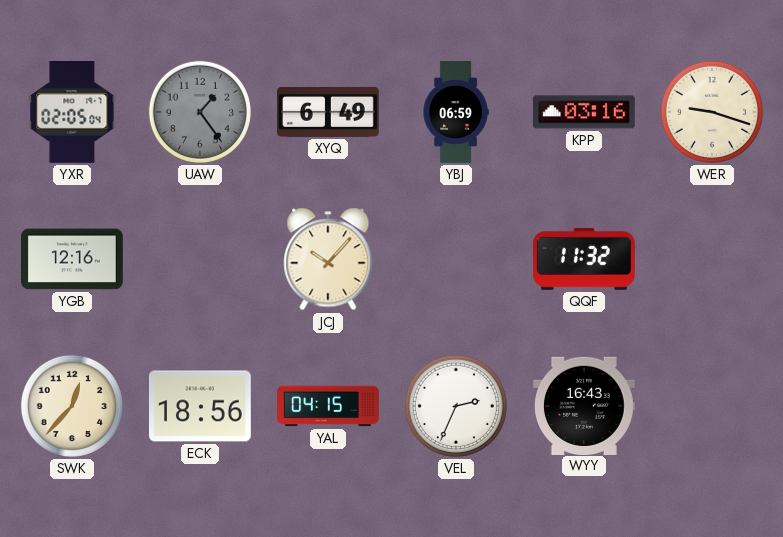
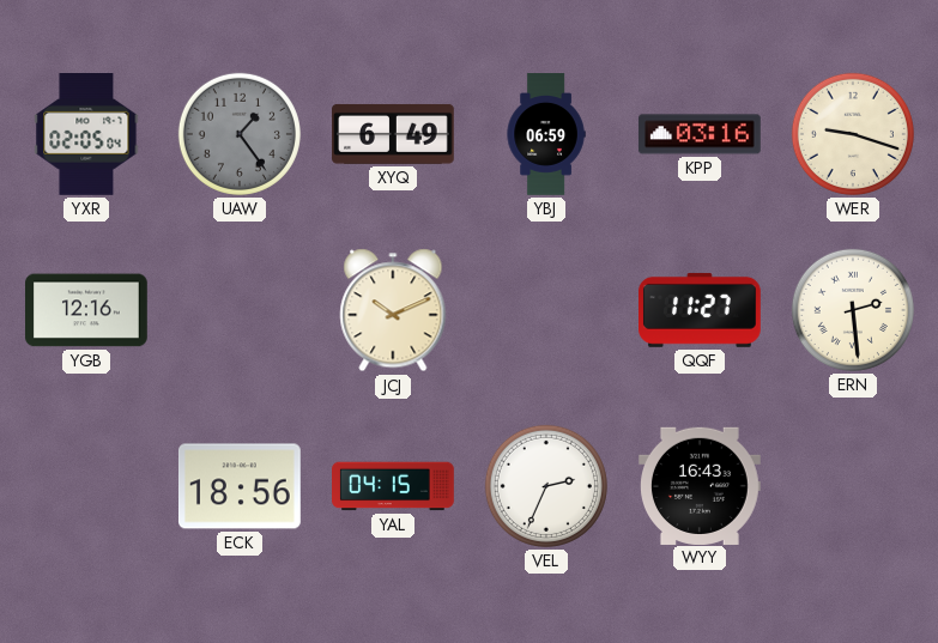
JCJ: 10:07 -> 10:11 (393, 310)
QQF: 11:32 -> 11:27 (701, 310)
ERN: none -> 2:29 (853, 310)
SWK: 12:37 -> none (72, 406)
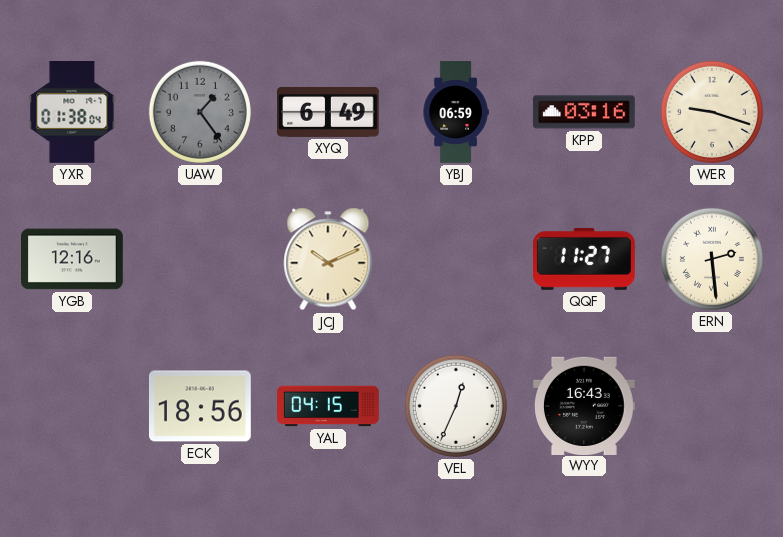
YXR: 02:05 -> 01:38 (72, 113)
VEL: 2:34 -> 12:34 (456, 406)
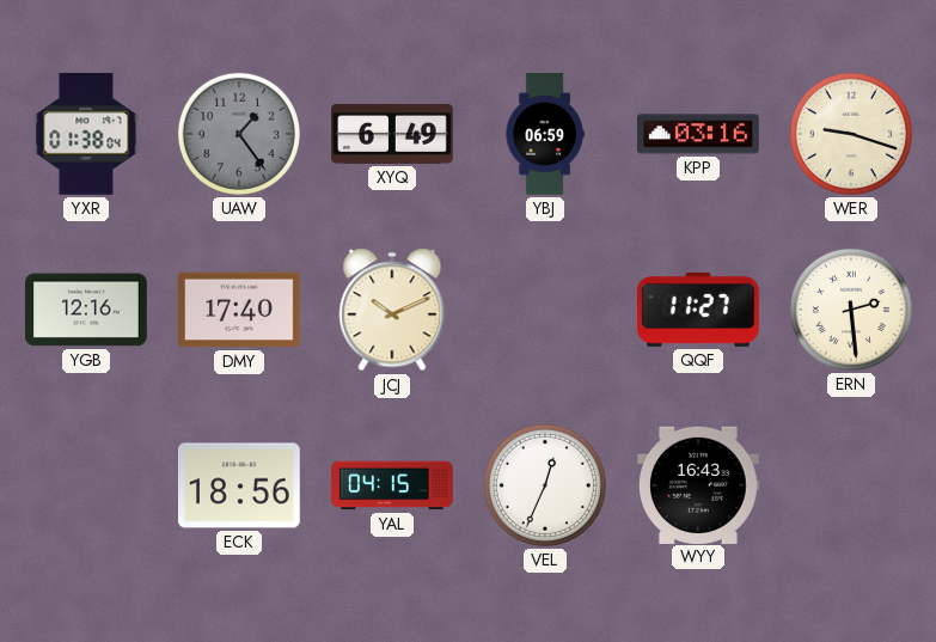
DMY: none -> 17:40 (240, 310)
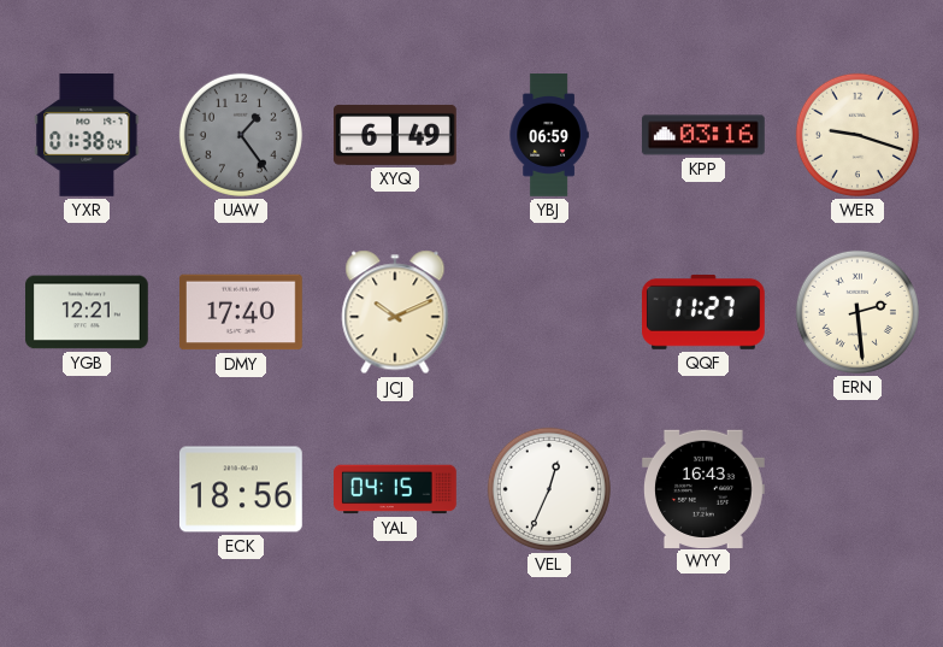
YGB: 12:16 -> 12:21 (88, 312)
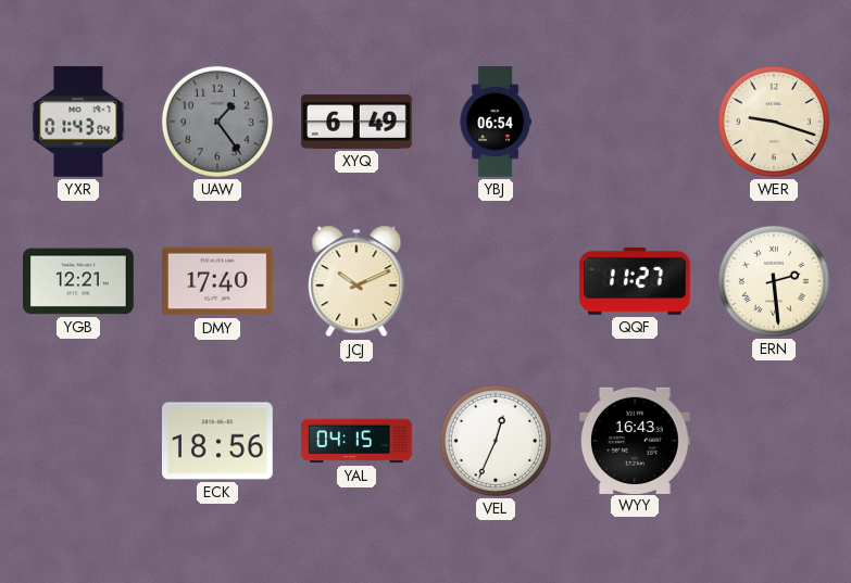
YXR: 01:38 -> 01:43 (78, 123)
YBJ: 06:59 -> 06:54 (496, 122)
KPP: 03:16 -> none (703, 135)
